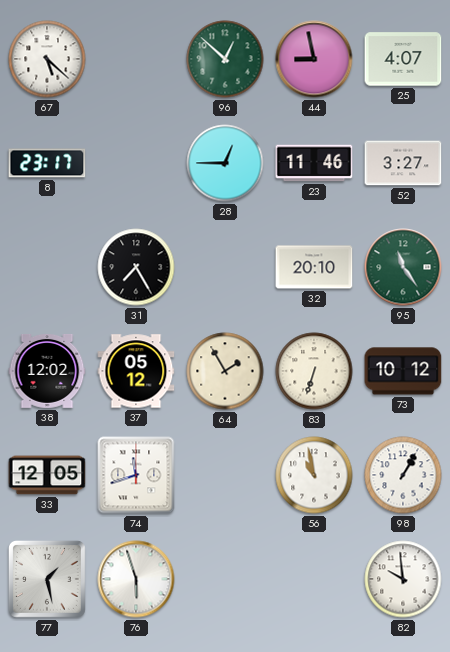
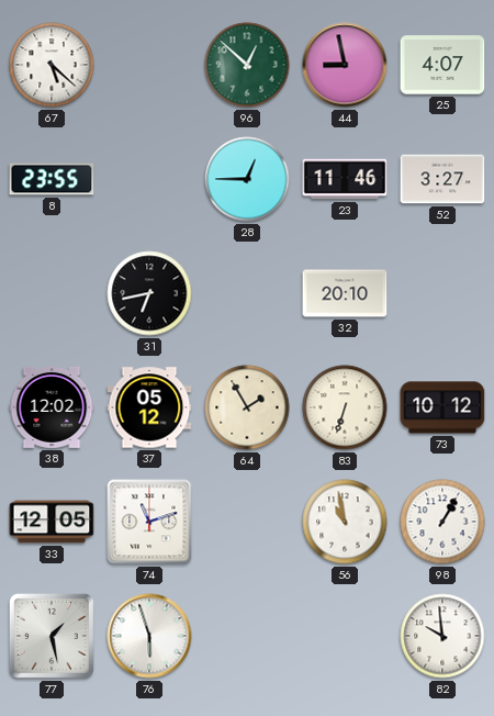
8: 23:17 -> 23:55 (52, 179)
31: 7:25 -> 6:43 (149, 293)
95: 11:24 -> none (403, 267)
74: 11:42 -> 11:12 (149, 522)
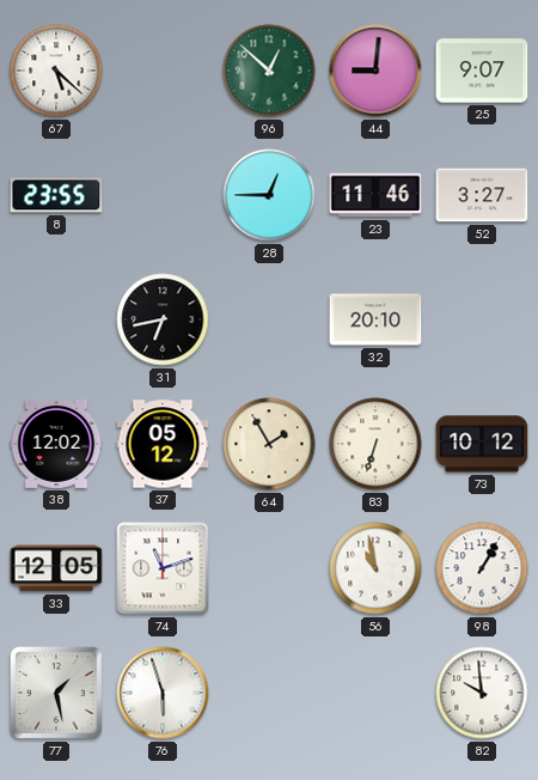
44: 8:58 -> 9:01 (375, 71)
25: 4:07 -> 9:07 (482, 71)
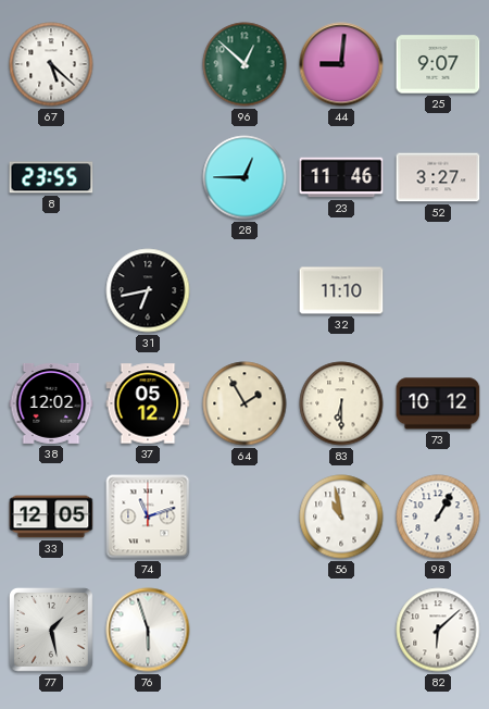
32: 20:10 -> 11:10 (341, 290)
83: 6:33 -> 6:30 (341, 403)
82: 9:59 -> 6:08 (438, 630)
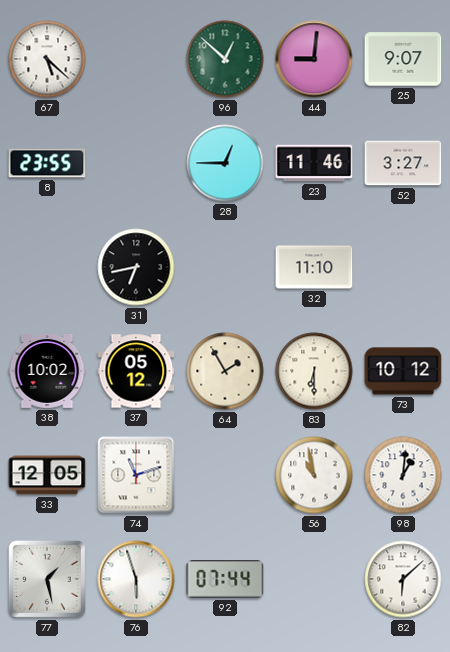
38: 12:02 -> 10:02 (47, 371)
98: 1:05 -> 1:01 (403, 475)
92: none -> 07:44 (225, 580)
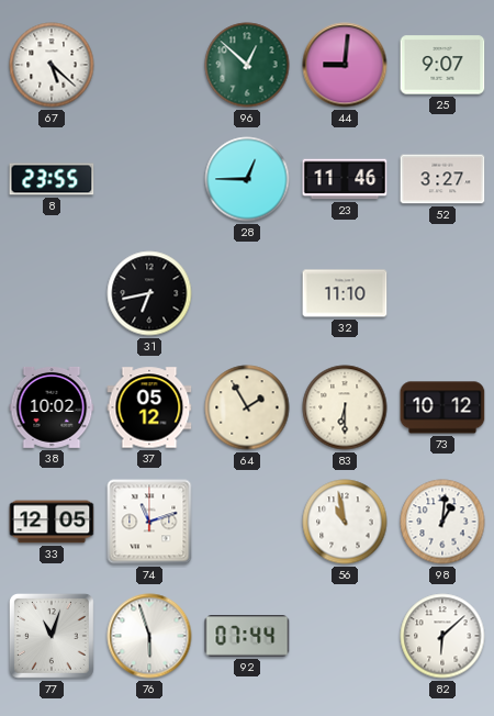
77: 1:28 -> 11:03 (52, 636)
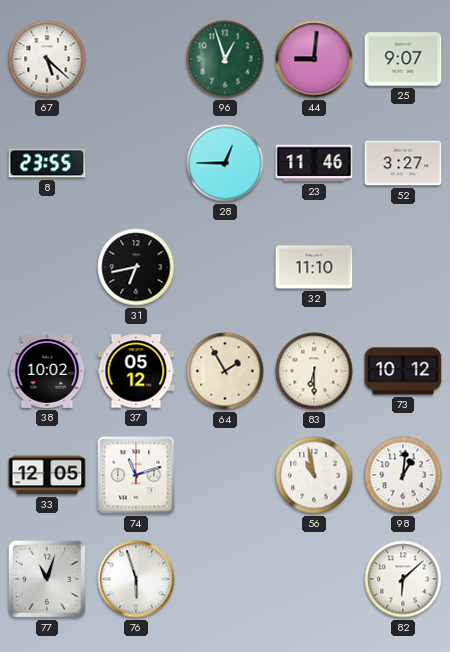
96: 12:52 -> 12:57 (225, 59)
92: 07:44 -> none (247, 637)
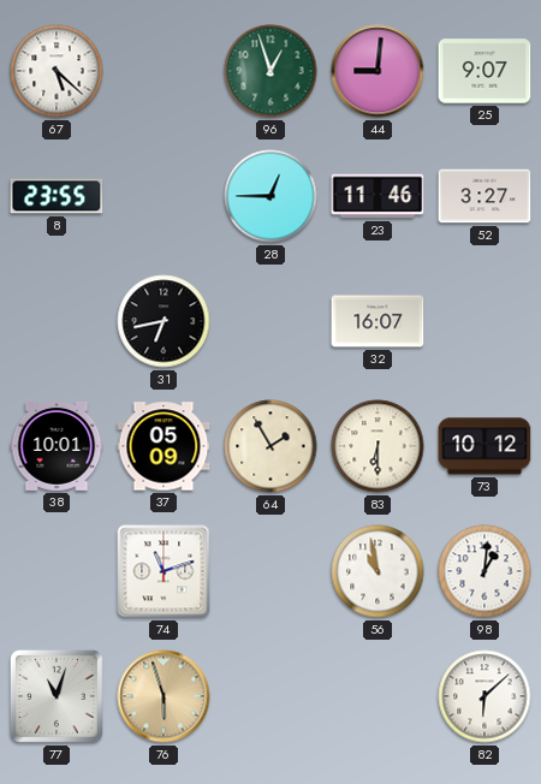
32: 11:10 -> 16:07 (377, 321)
38: 10:02 -> 10:01 (57, 446)
37: 05:12 -> 05:09 (164, 446)
33: 12:05 -> none (47, 475)
76 dial: white -> champagne (164, 696)
